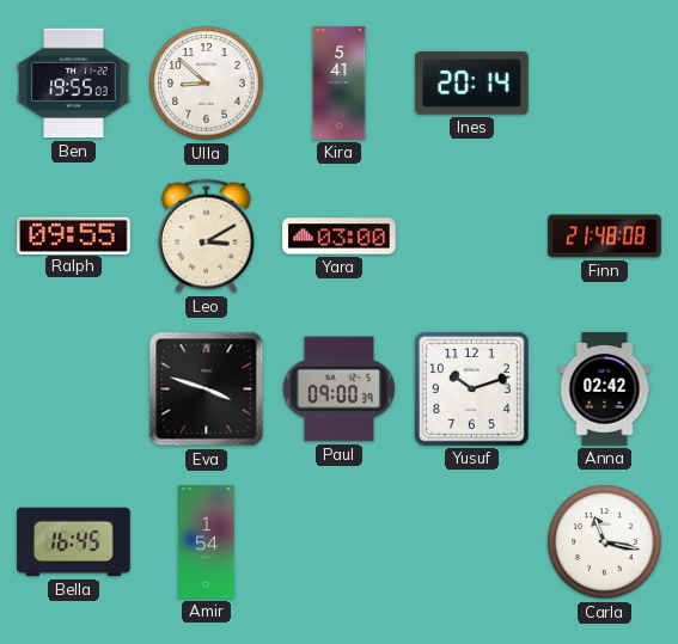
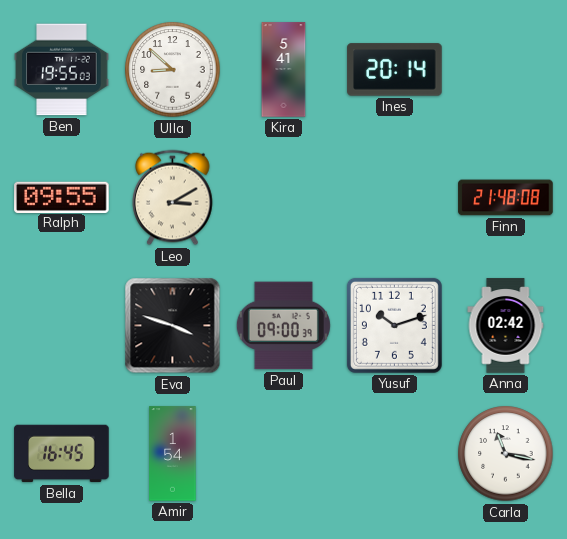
Yara: 03:00 -> none (340, 237)
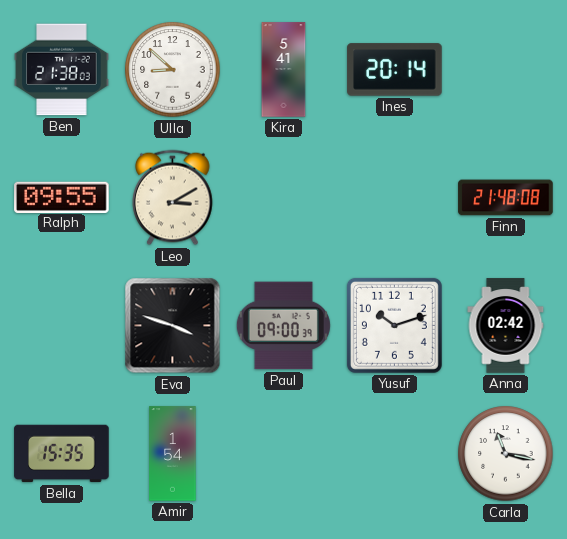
Ben: 19:55 -> 21:38 (62, 70)
Bella: 16:45 -> 15:35 (62, 454)
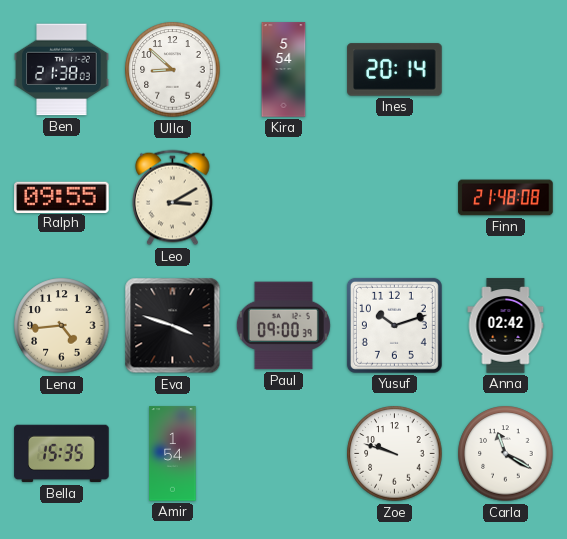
Kira: 5:41 -> 5:54 (284, 70)
Lena: none -> 4:44 (62, 326)
Zoe: none -> 9:48 (395, 454)
Carla: 11:17 -> 11:20 (506, 454)
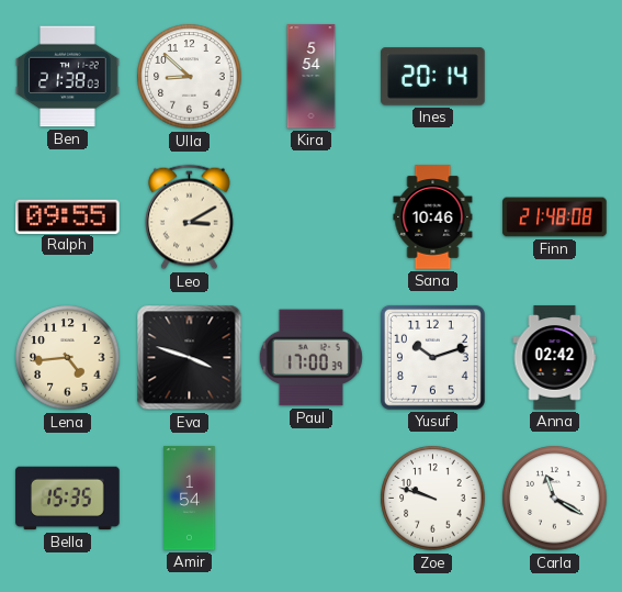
Sana: none -> 10:46 (433, 217)
Paul: 09:00 -> 17:00 (310, 358)
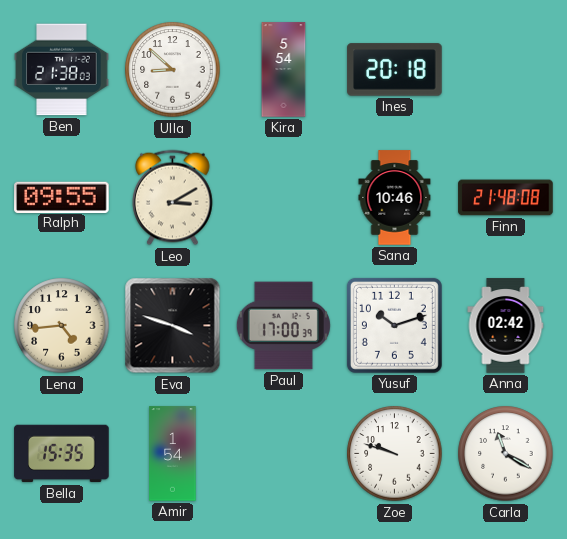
Ines: 20:14 -> 20:18 (395, 70)
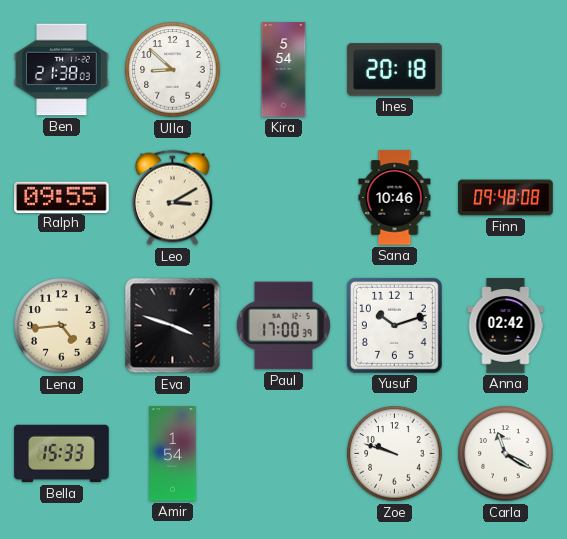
Finn: 21:48 -> 09:48 (506, 198)
Bella: 15:35 -> 15:33 (62, 454)
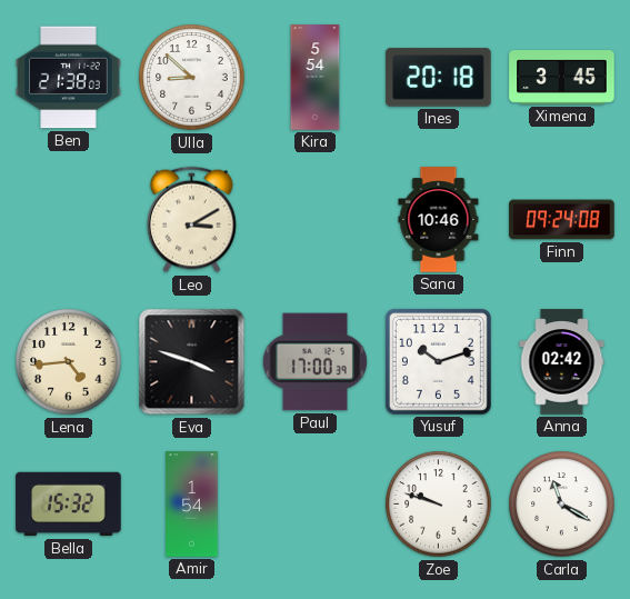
Ximena: none -> 3:45 (562, 78)
Ralph: 09:55 -> none (62, 197)
Finn: 09:48 -> 09:24 (562, 220)
Bella: 15:33 -> 15:32 (69, 505)
